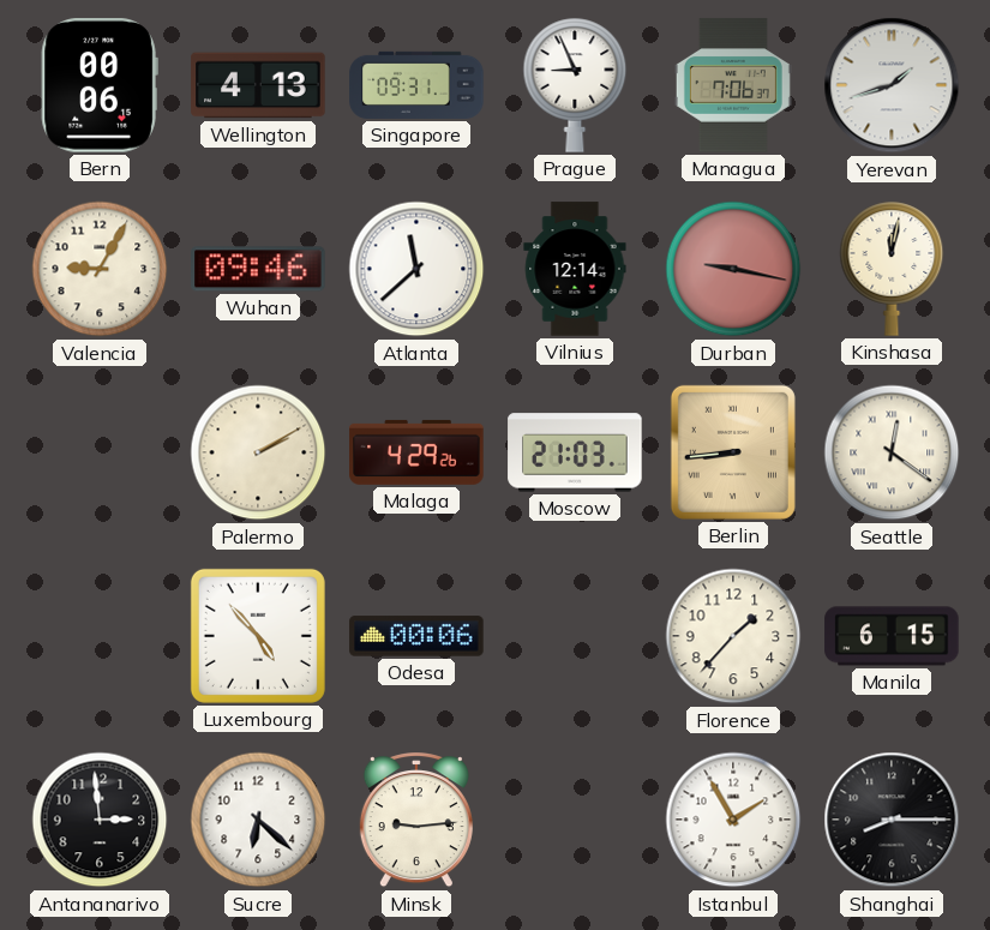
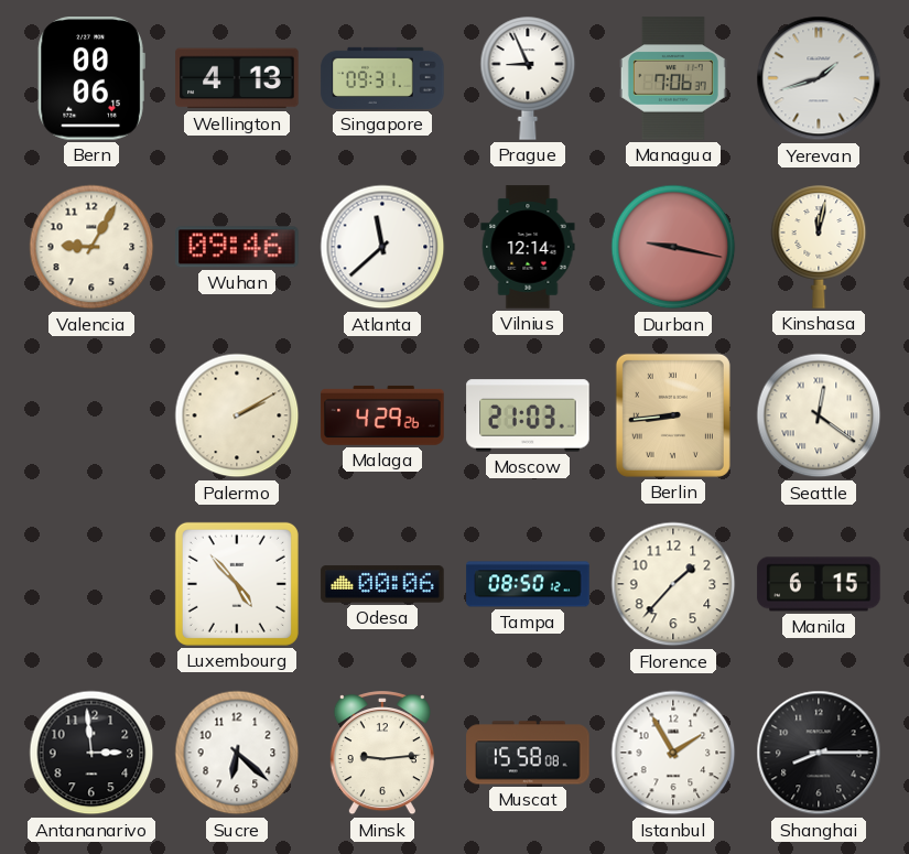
Tampa: none -> 08:50 (528, 584)
Muscat: none -> 15:58 (528, 753)
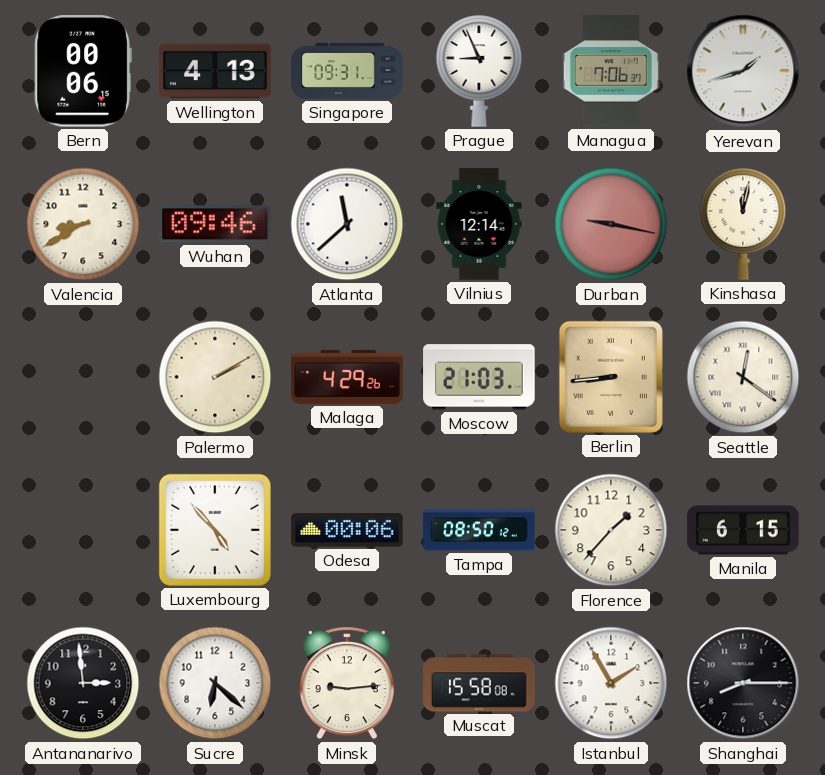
Valencia: 9:05 -> 8:40 (83, 224)
